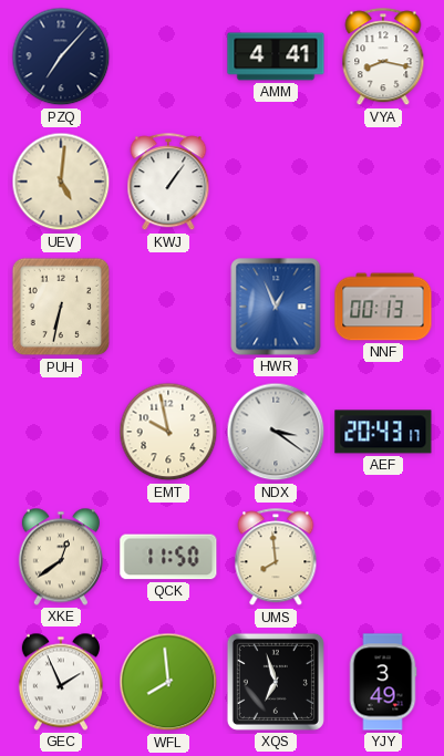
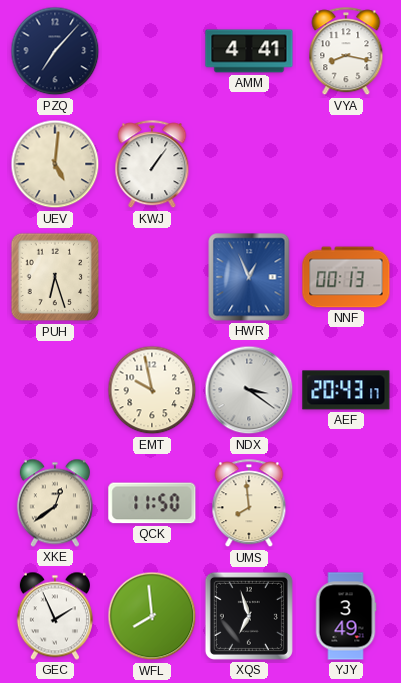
PUH: 6:32 -> 6:27 (55, 277)
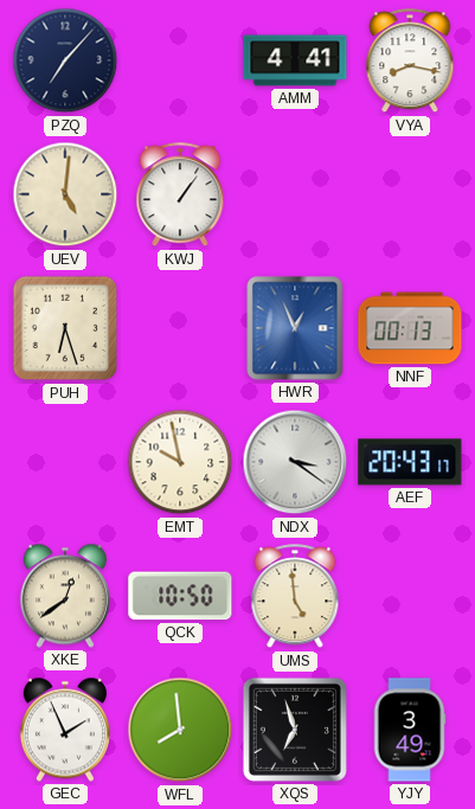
QCK: 11:50 -> 10:50 (180, 596)
UMS: 7:59 -> 4:59 (295, 597)
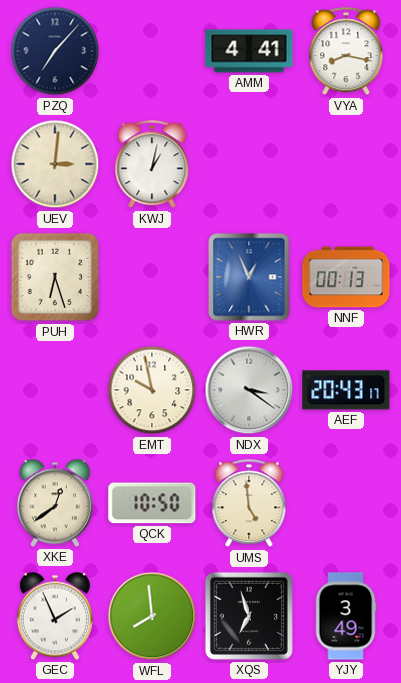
UEV: 5:01 -> 3:01 (55, 164)
KWJ: 1:06 -> 1:02 (152, 165)
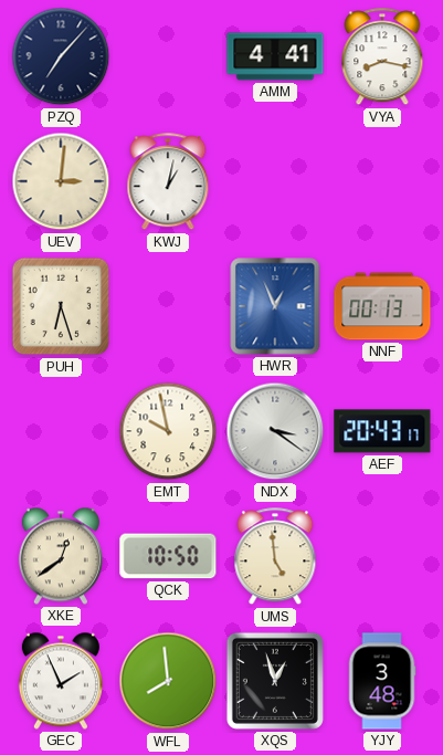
XQS: 6:57 -> 12:57 (275, 681)
YJY: 3:49 -> 3:48 (382, 681)
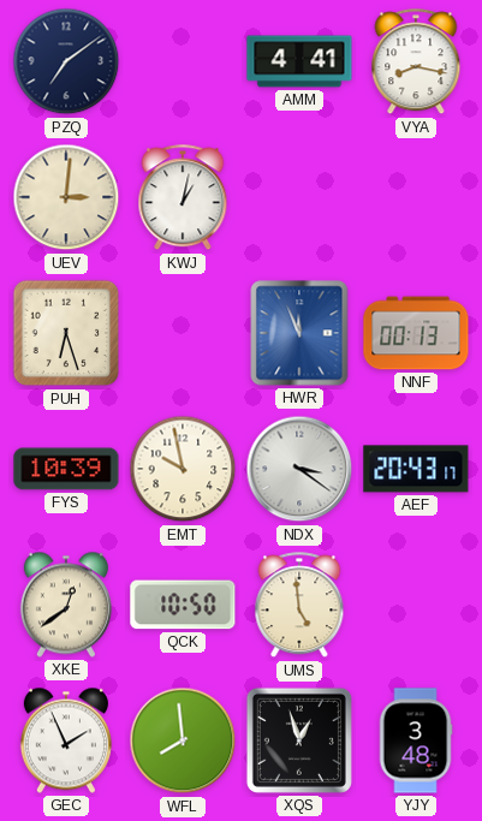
PZQ: 7:07 -> 7:09 (66, 61)
HWR: 12:56 -> 11:56 (299, 333)
FYS: none -> 10:39 (66, 469)
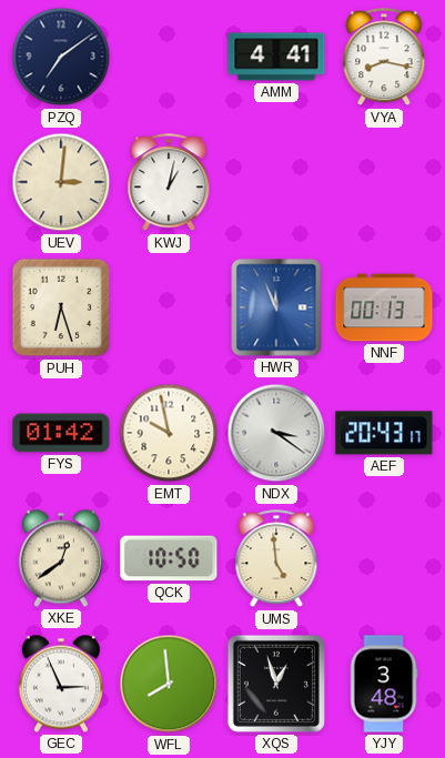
FYS: 10:39 -> 01:42 (61, 433)
GEC: 1:56 -> 2:56 (61, 684)
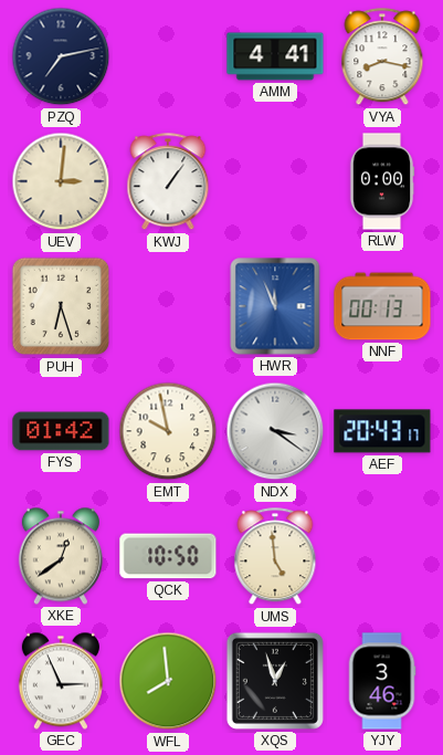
PZQ: 7:09 -> 7:13 (61, 56)
KWJ: 1:02 -> 1:06 (168, 182)
RLW: none -> 0:00 (382, 181)
YJY: 3:48 -> 3:46 (382, 681)
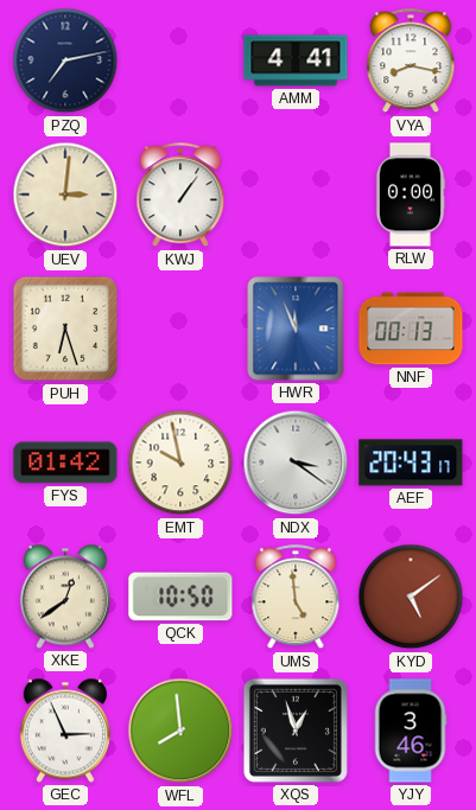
KYD: none -> 5:09 (411, 597)
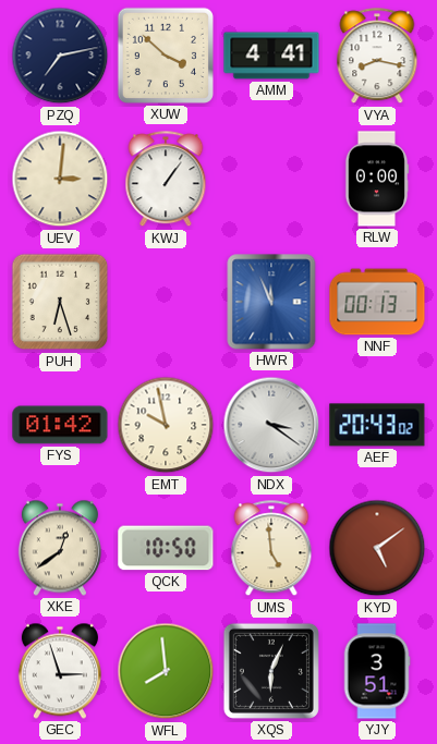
XUW: none -> 3:52 (166, 56)
AEF: 20:43:17 -> 20:43:02 (377, 425)
GEC: 2:56 -> 2:57 (60, 671)
XQS: 12:57 -> 6:04 (271, 671)
YJY: 3:46 -> 3:51 (377, 671)
